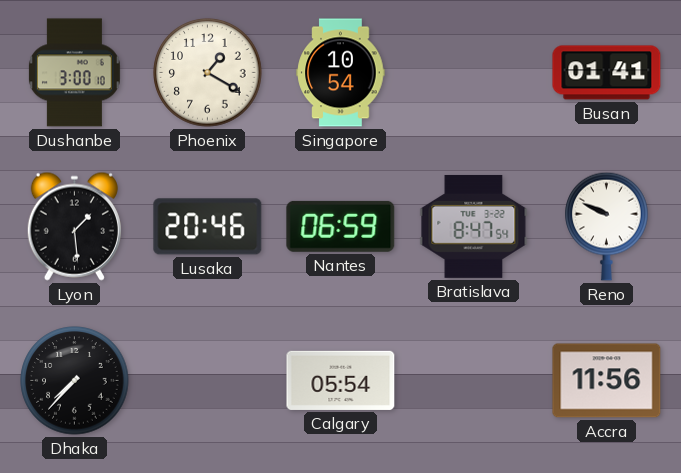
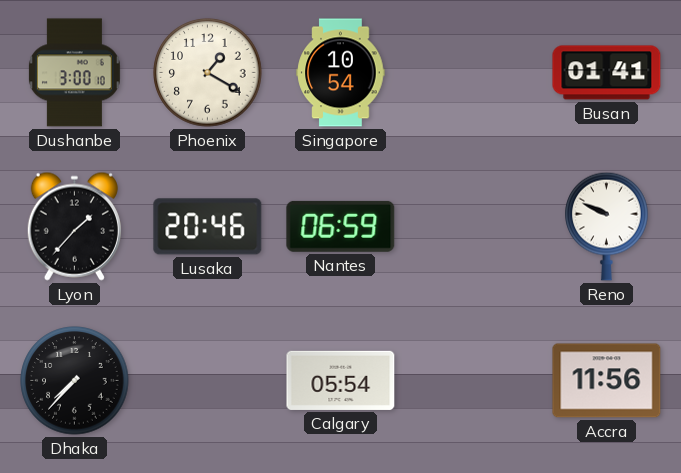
Lyon: 1:29 -> 1:37 (74, 226)
Bratislava: 8:47 -> none (474, 226)
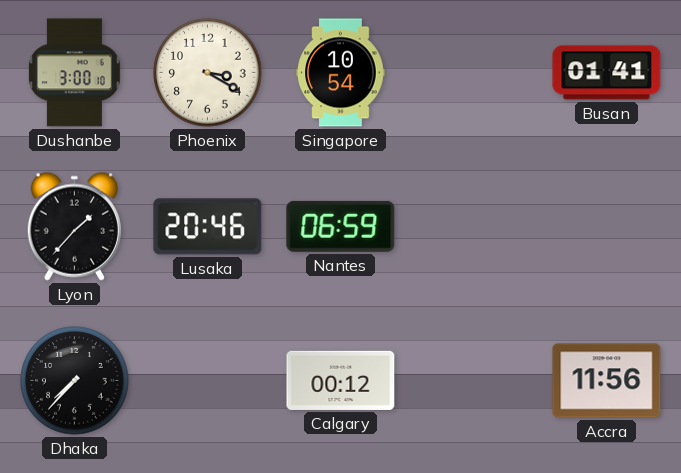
Phoenix: 1:20 -> 3:20 (208, 73)
Reno: 9:49 -> none (607, 226)
Calgary: 05:54 -> 00:12 (341, 380)
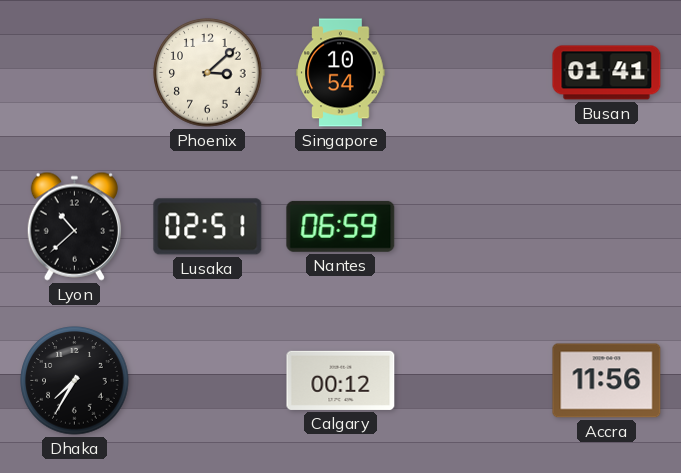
Dushanbe: 3:00 -> none (74, 73)
Phoenix: 3:20 -> 3:08 (208, 73)
Lyon: 1:37 -> 10:38 (74, 226)
Lusaka: 20:46 -> 02:51 (208, 227)
Dhaka: 7:37 -> 7:35 (75, 381)
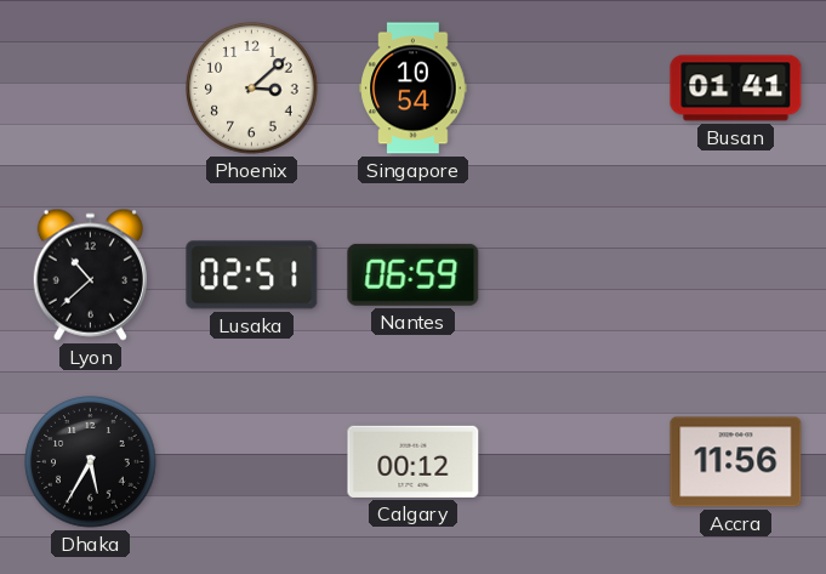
Dhaka: 7:35 -> 5:35 (91, 462)
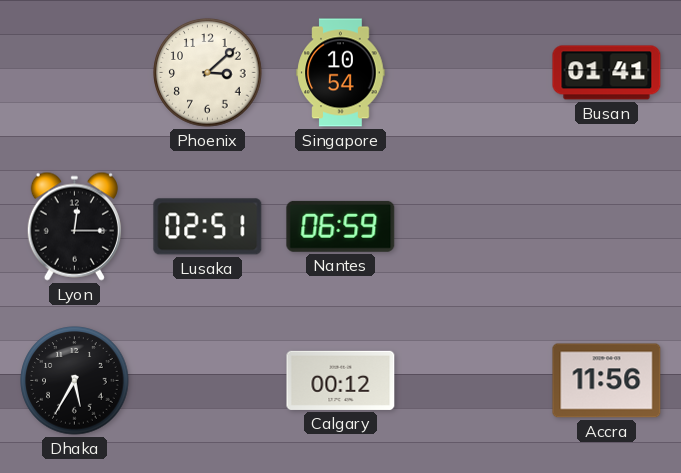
Lyon: 10:38 -> 12:15 (74, 226)
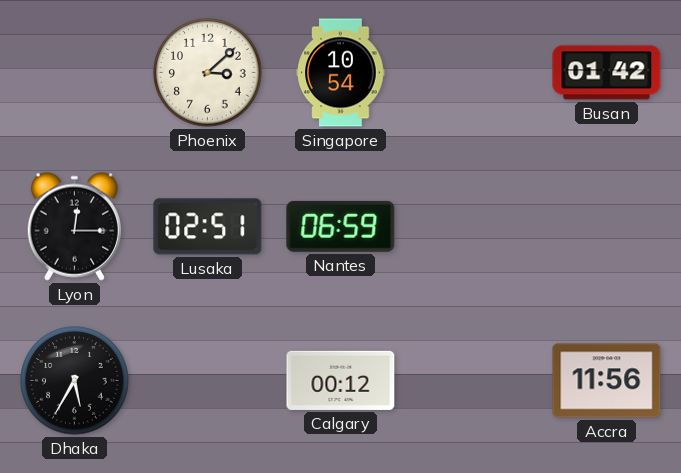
Busan: 01:41 -> 01:42 (607, 73)
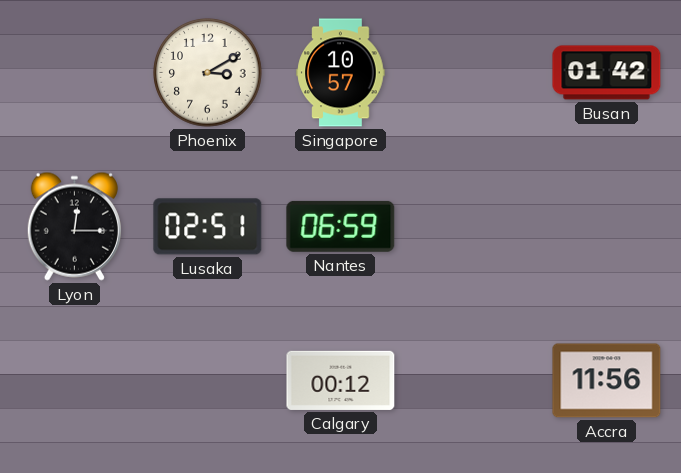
Phoenix: 3:08 -> 3:10 (208, 73)
Singapore: 10:54 -> 10:57 (341, 73)
Dhaka: 5:35 -> none (75, 381)
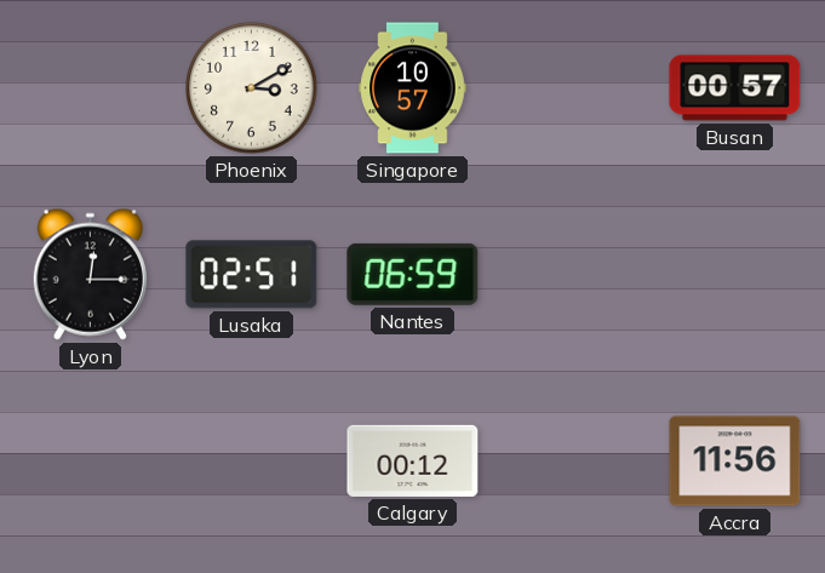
Busan: 01:42 -> 00:57 (735, 88)
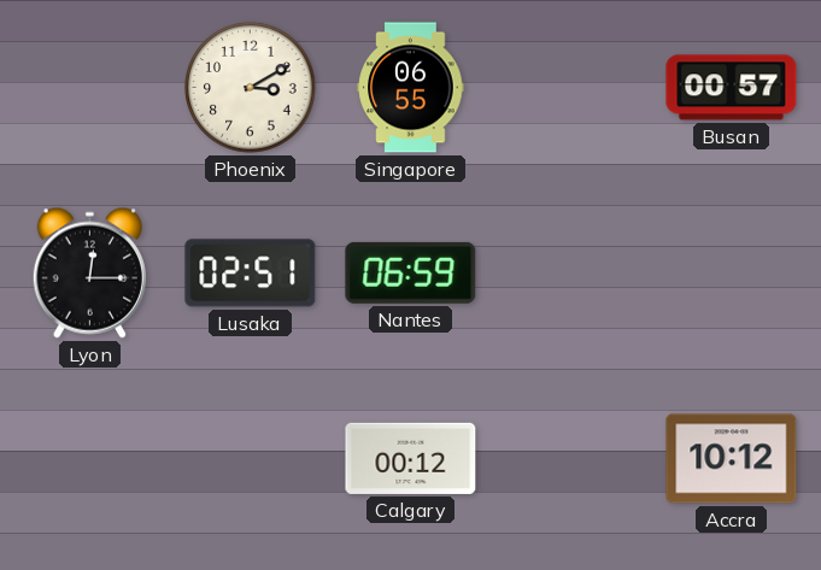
Singapore: 10:57 -> 06:55 (411, 88)
Accra: 11:56 -> 10:12 (732, 459)
